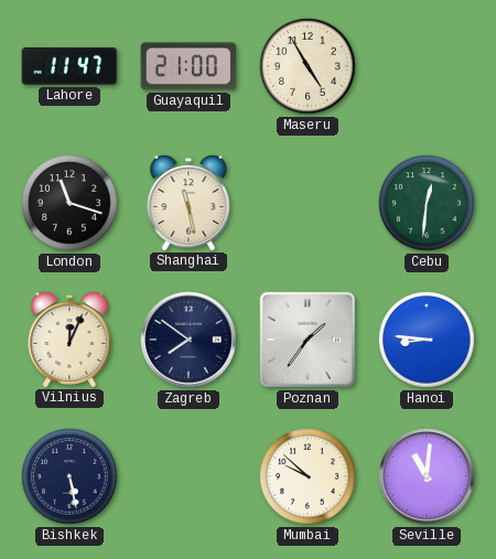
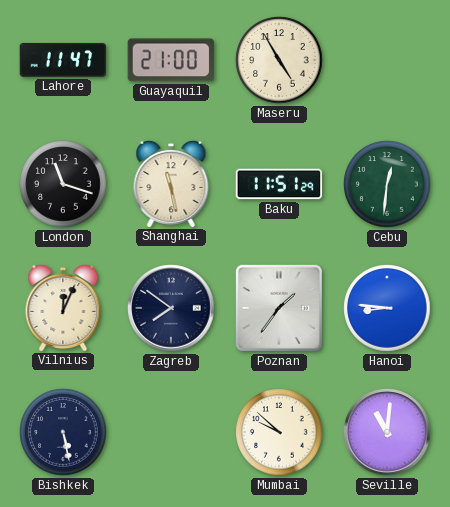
Baku: none -> 11:51 (279, 184)
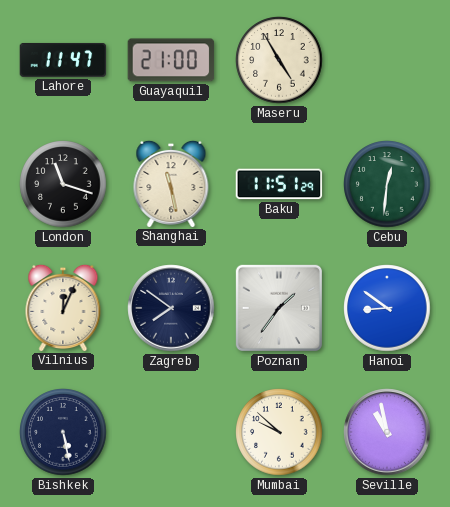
Hanoi: 8:46 -> 8:51 (387, 308)
Seville: 11:01 -> 10:58 (387, 432)
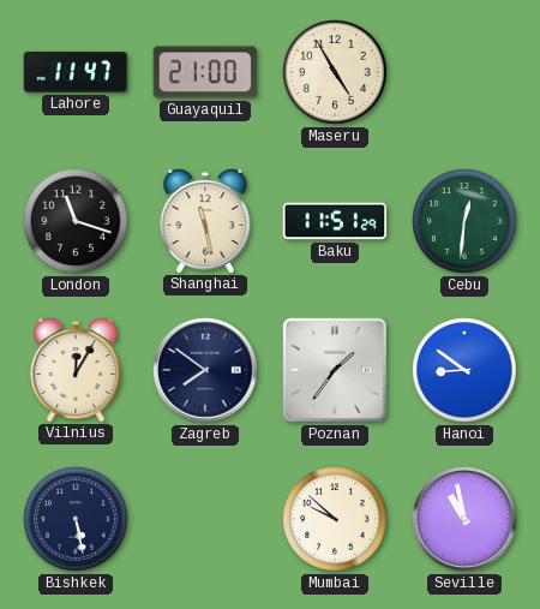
Vilnius: 12:04 -> 12:05 (76, 369)
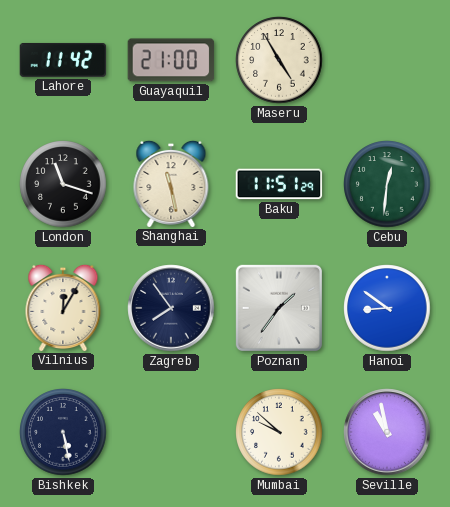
Lahore: 11:47 -> 11:42 (63, 60)
Zagreb: 7:51 -> 7:54 (171, 308)
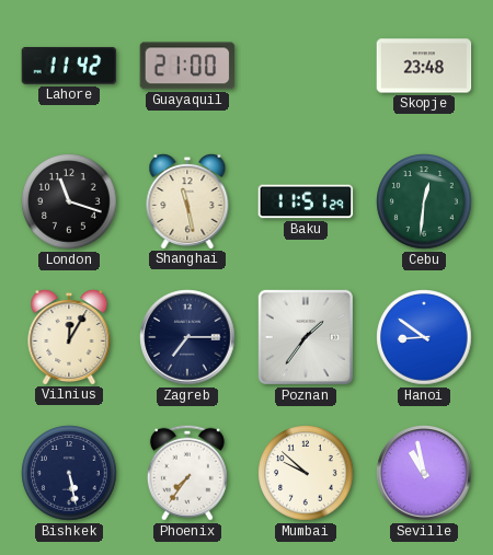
Maseru: 4:55 -> none (279, 60)
Skopje: none -> 23:48 (424, 66)
Zagreb: 7:54 -> 7:15 (187, 337)
Phoenix: none -> 7:36 (187, 473)
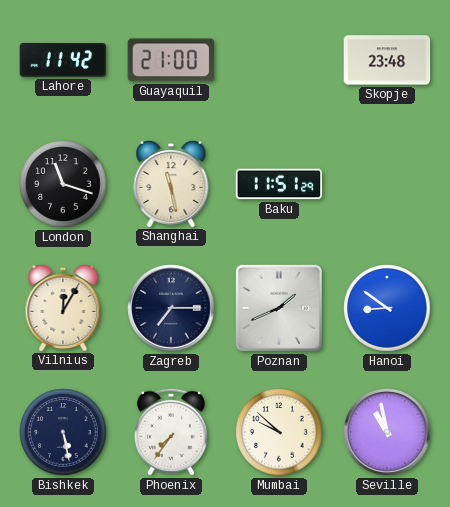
Cebu: 12:31 -> none (424, 201)
Poznan: 1:36 -> 1:41 (279, 308)
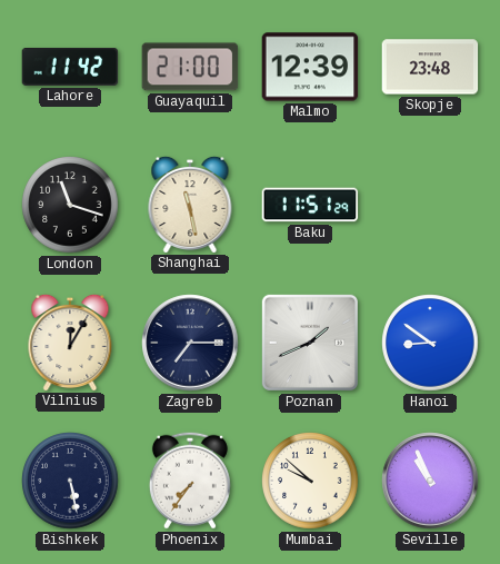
Malmo: none -> 12:39 (310, 67)
Seville: 10:58 -> 10:56 (430, 481)
